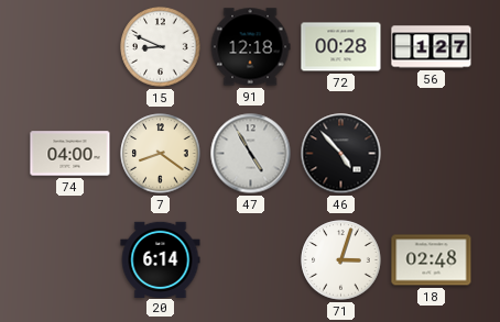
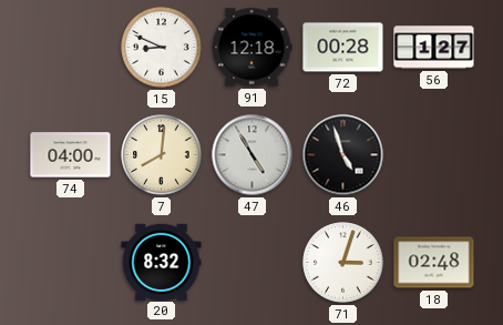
7: 8:21 -> 8:01 (162, 155)
46: 4:53 -> 4:57 (343, 155)
20: 6:14 -> 8:32 (162, 262)
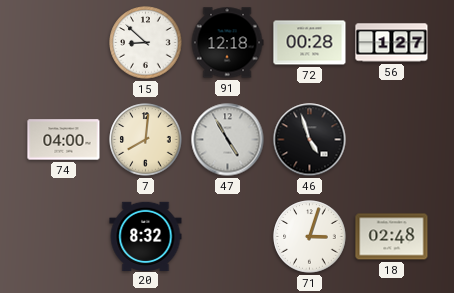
15: 8:49 -> 8:52 (146, 43)
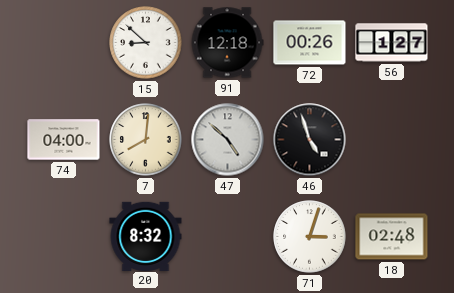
72: 00:28 -> 00:26 (310, 43)
47: 4:55 -> 4:52 (228, 140)
